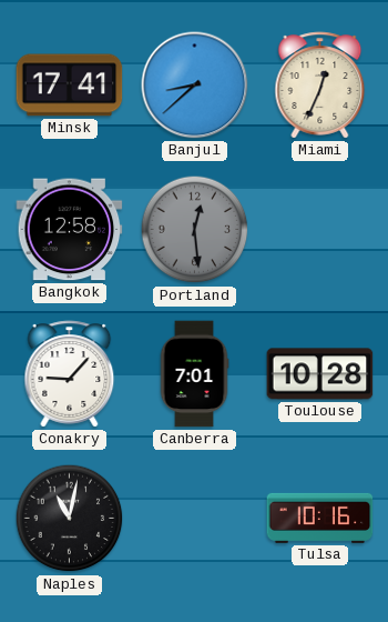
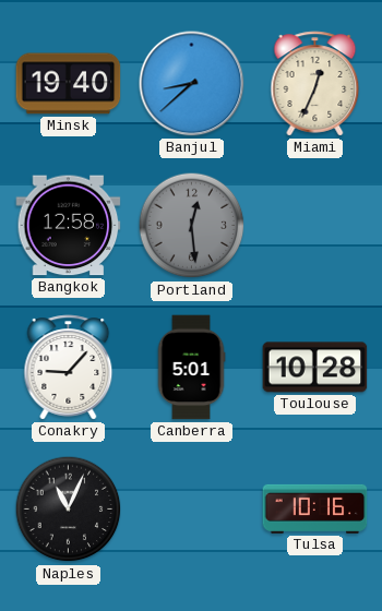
Minsk: 17:41 -> 19:40 (69, 84)
Canberra: 7:01 -> 5:01 (191, 368)
Naples: 11:02 -> 11:04 (69, 510)
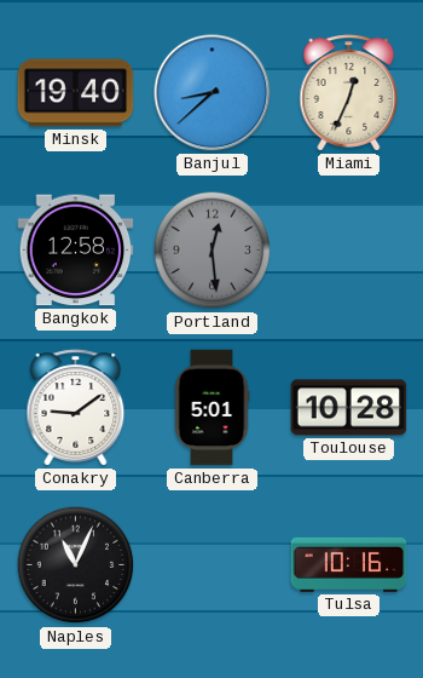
Conakry: 9:07 -> 9:09 (76, 408)
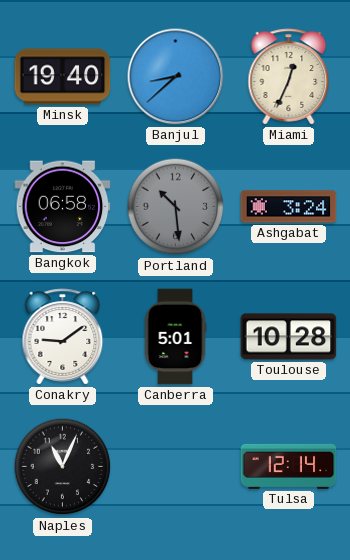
Bangkok: 12:58 -> 06:58 (63, 207)
Portland: 12:29 -> 10:29 (176, 207)
Ashgabat: none -> 3:24 (289, 207)
Tulsa: 10:16 -> 12:14 (289, 466)
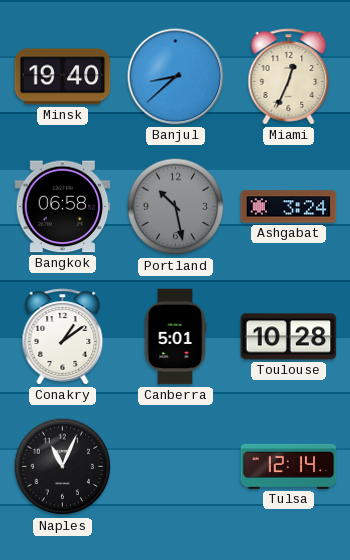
Portland: 10:29 -> 10:28 (176, 207)
Conakry: 9:09 -> 1:09 (63, 337)
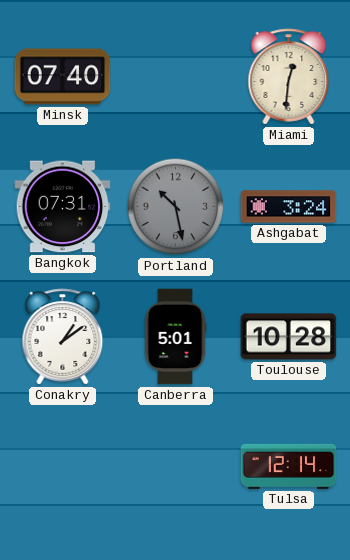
Minsk: 19:40 -> 07:40 (63, 77)
Banjul: 8:38 -> none (176, 77)
Miami: 12:34 -> 12:31 (289, 77)
Bangkok: 06:58 -> 07:31 (63, 207)
Naples: 11:04 -> none (63, 467)
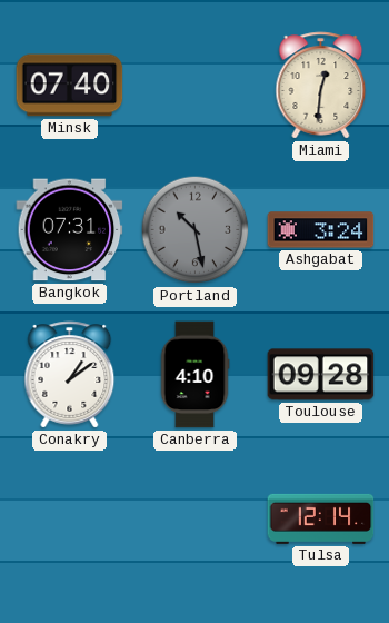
Canberra: 5:01 -> 4:10 (194, 375)
Toulouse: 10:28 -> 09:28 (321, 375)
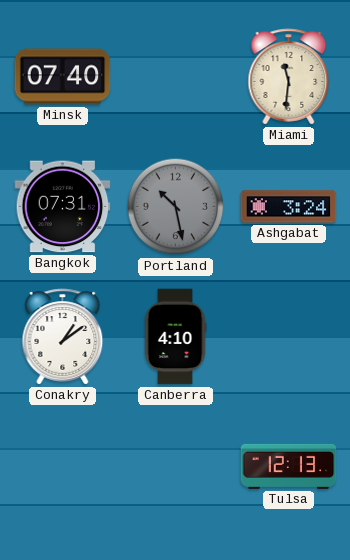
Miami: 12:31 -> 11:31 (289, 77)
Toulouse: 09:28 -> none (321, 375)
Tulsa: 12:14 -> 12:13 (289, 466)
